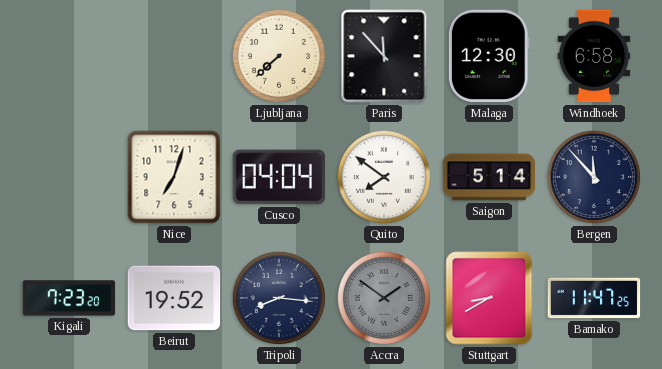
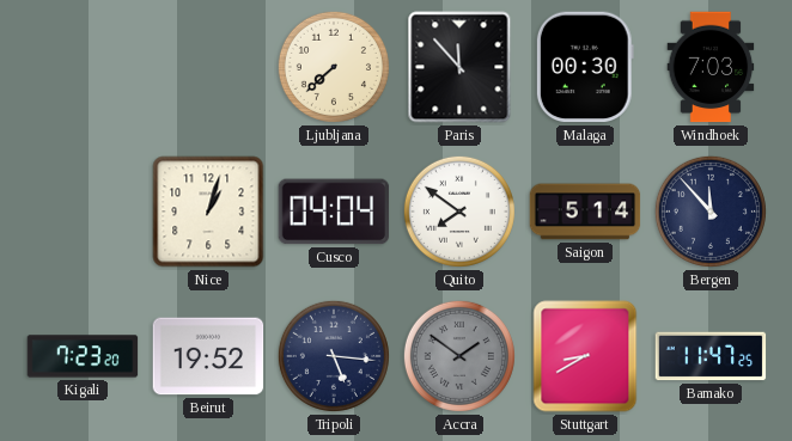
Malaga: 12:30 -> 00:30 (585, 67)
Windhoek: 6:58 -> 7:03 (711, 67)
Nice: 7:03 -> 1:03 (208, 212)
Tripoli: 8:16 -> 5:16 (334, 356)
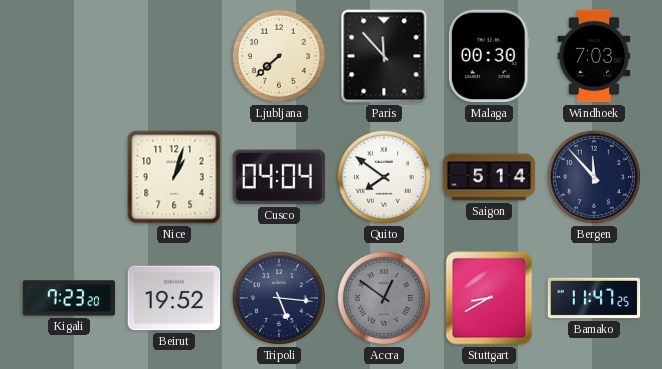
Accra: 1:51 -> 12:51 (384, 298)
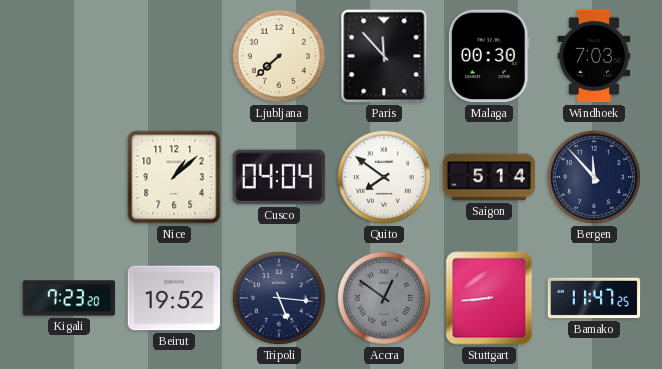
Nice: 1:03 -> 1:08 (174, 177)
Stuttgart: 8:40 -> 8:44 (489, 298)
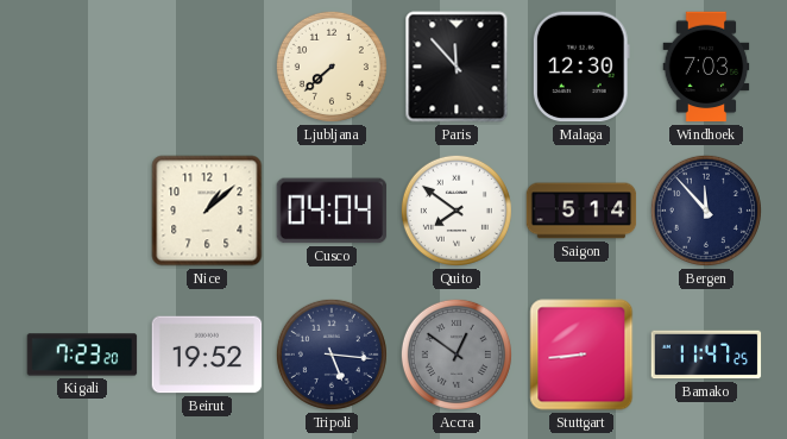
Malaga: 00:30 -> 12:30 (581, 67)
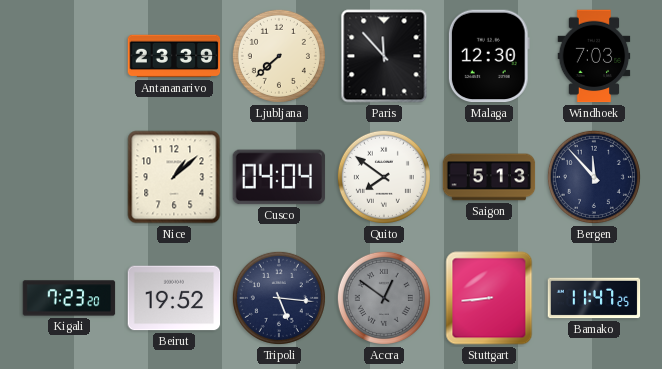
Antananarivo: none -> 23:39 (174, 56)
Saigon: 5:14 -> 5:13 (489, 177)
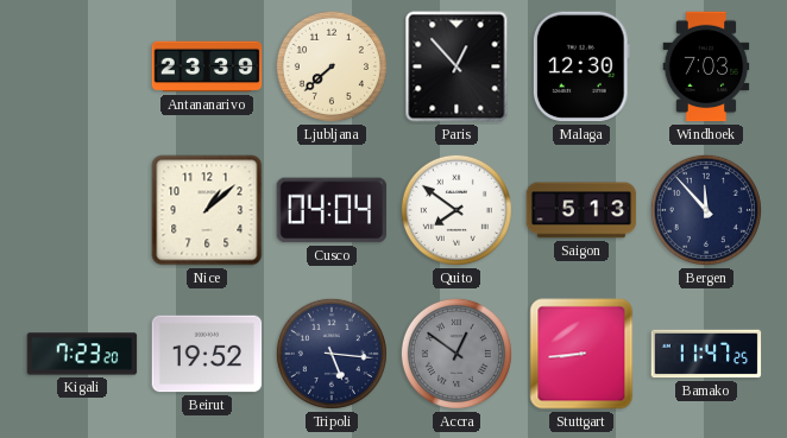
Paris: 11:53 -> 12:53 (457, 66)
